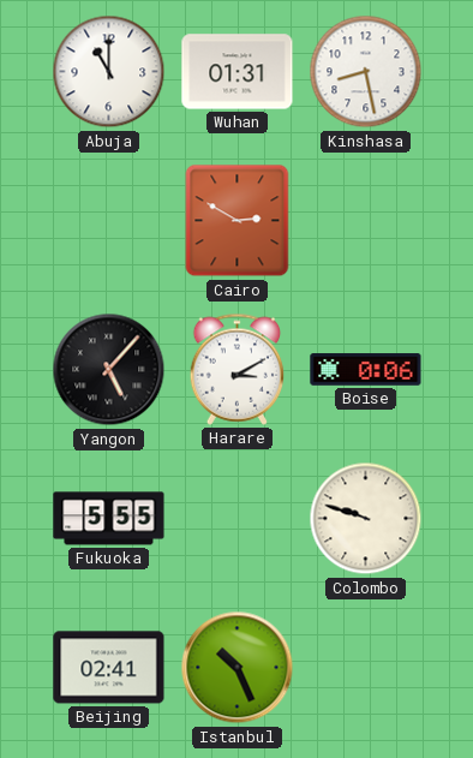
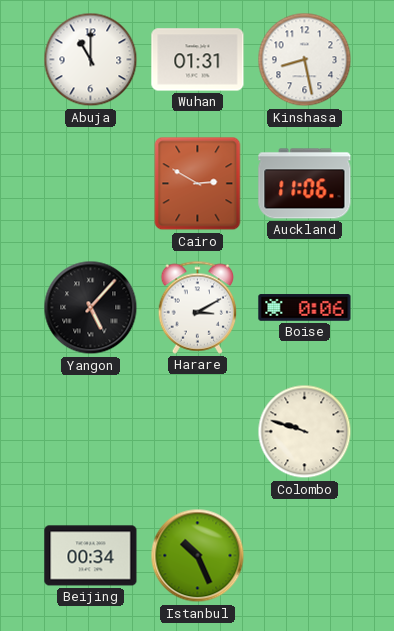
Auckland: none -> 11:06 (305, 184)
Fukuoka: 5:55 -> none (109, 519)
Beijing: 02:41 -> 00:34 (91, 556)
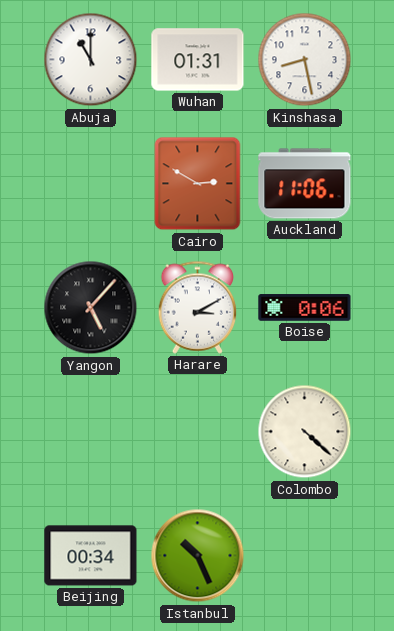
Colombo: 9:48 -> 4:22 (305, 432)
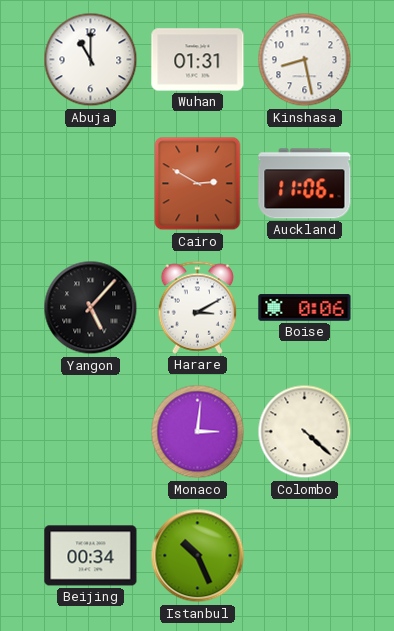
Monaco: none -> 3:01 (198, 432)
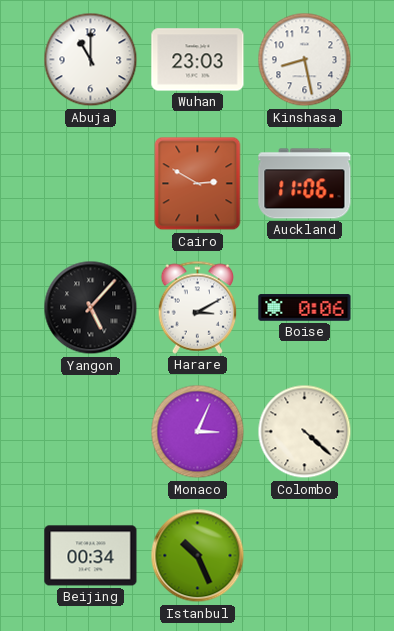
Wuhan: 01:31 -> 23:03 (198, 60)
Monaco: 3:01 -> 3:04 (198, 432)
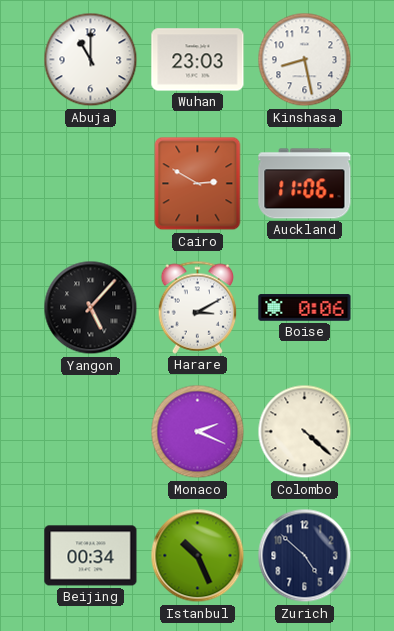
Monaco: 3:04 -> 2:19 (198, 432)
Zurich: none -> 4:52 (305, 556)
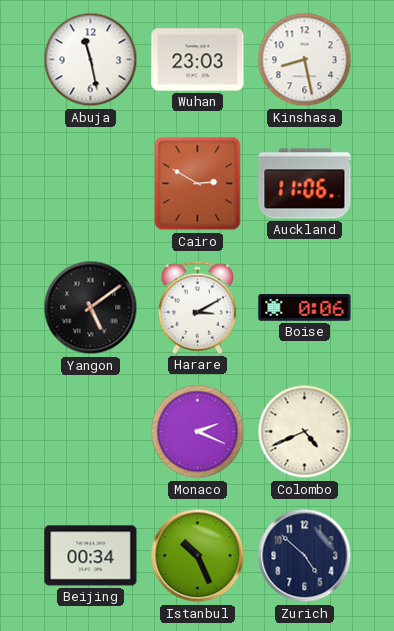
Abuja: 11:00 -> 11:28 (91, 60)
Yangon: 5:07 -> 5:09 (91, 308)
Colombo: 4:22 -> 4:41 (305, 432)
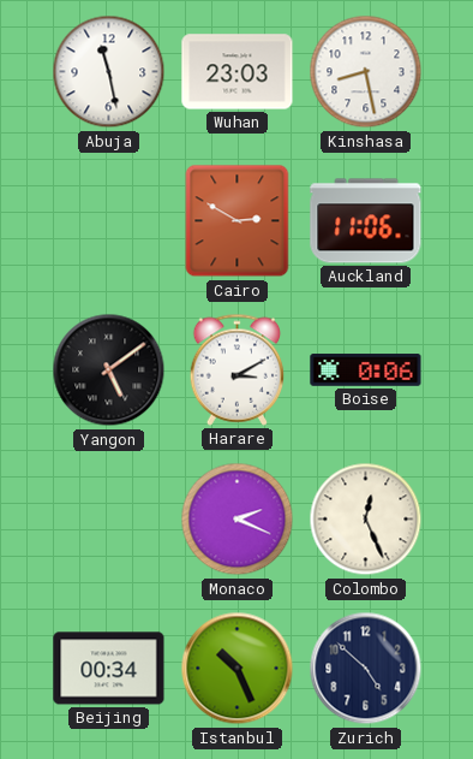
Colombo: 4:41 -> 12:26 (366, 520)
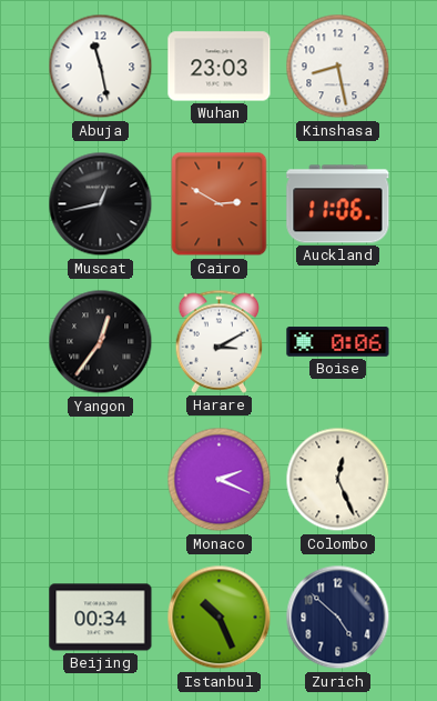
Muscat: none -> 12:43 (101, 204)
Yangon: 5:09 -> 12:36 (101, 342)
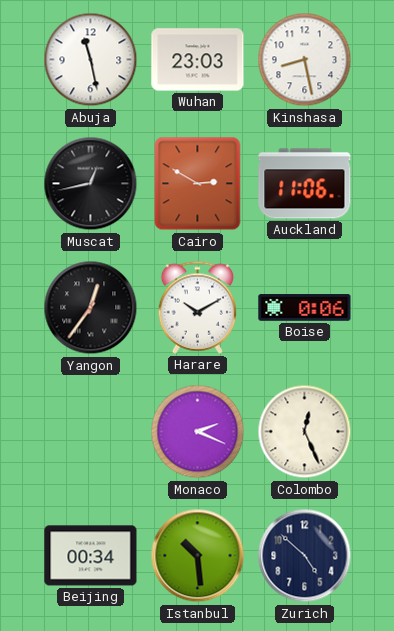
Harare: 3:10 -> 10:10 (198, 307)
Istanbul: 10:26 -> 10:29 (198, 556)
